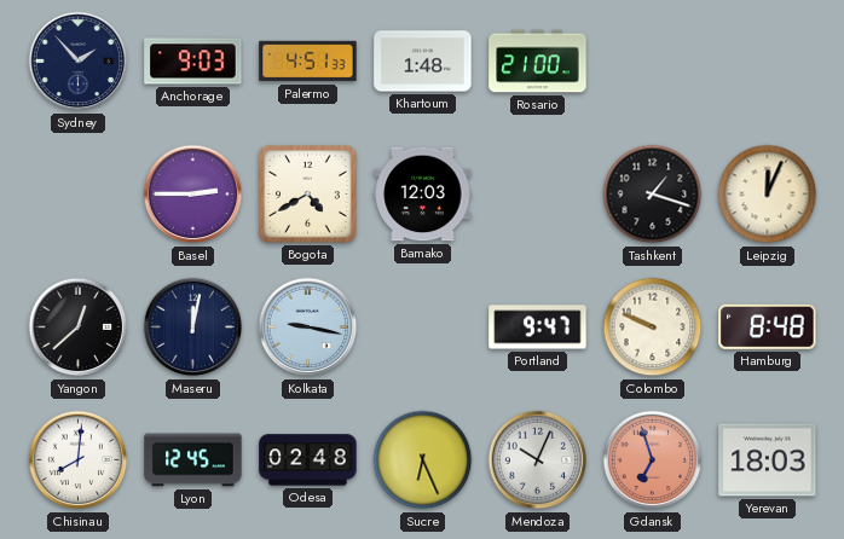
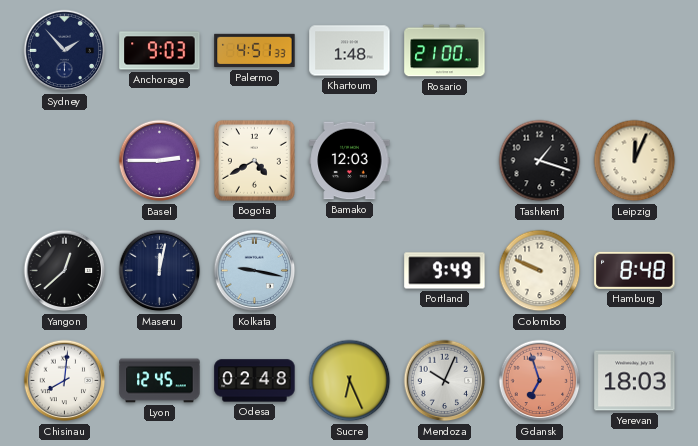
Portland: 9:47 -> 9:49 (445, 271)
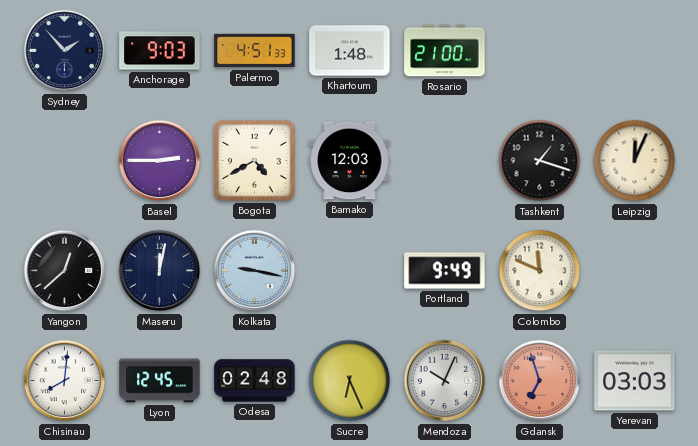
Colombo: 9:49 -> 11:49 (540, 271)
Hamburg: 8:48 -> none (635, 270)
Yerevan: 18:03 -> 03:03 (635, 381)
